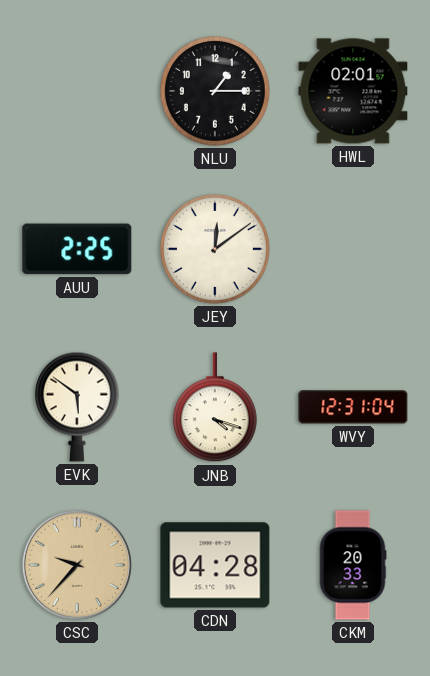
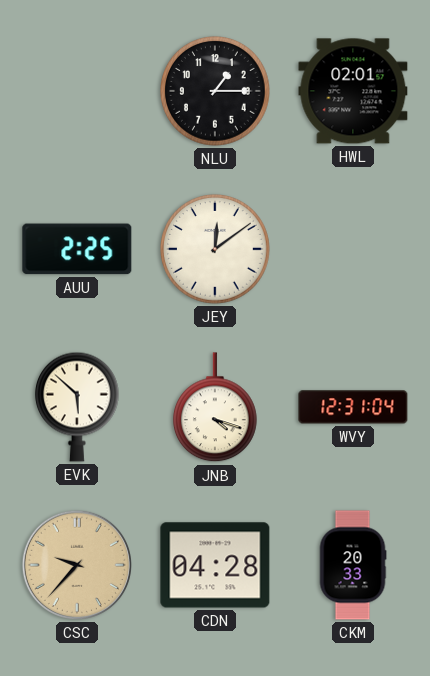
EVK: 5:51 -> 5:52 (77, 407)
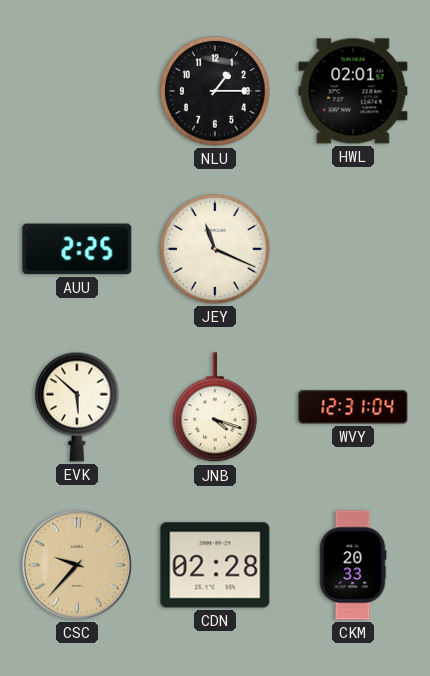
JEY: 12:09 -> 11:19 (216, 250)
CDN: 04:28 -> 02:28 (215, 565)
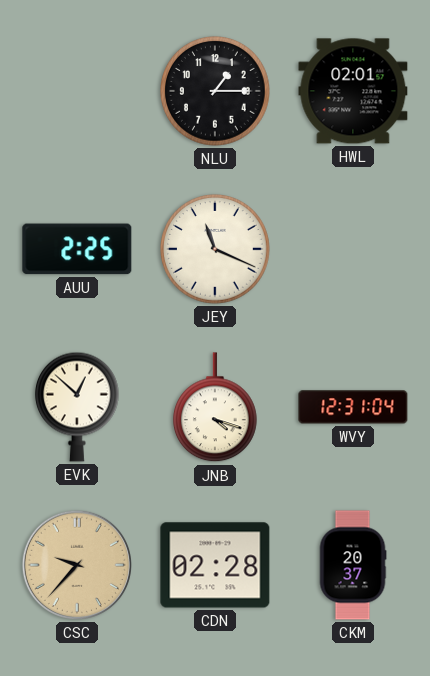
EVK: 5:52 -> 12:52 (77, 407)
CKM: 20:33 -> 20:37 (353, 565)
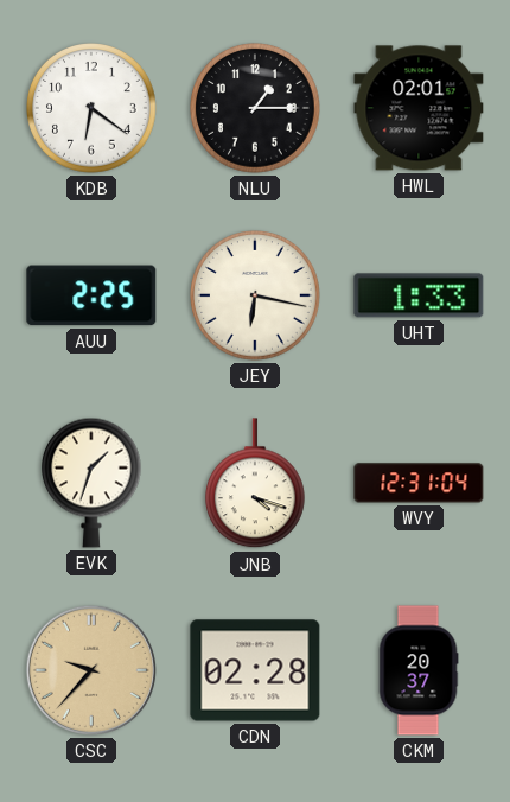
KDB: none -> 6:21 (93, 109)
JEY: 11:19 -> 6:17 (256, 297)
UHT: none -> 1:33 (419, 295)
EVK: 12:52 -> 1:33 (91, 483)
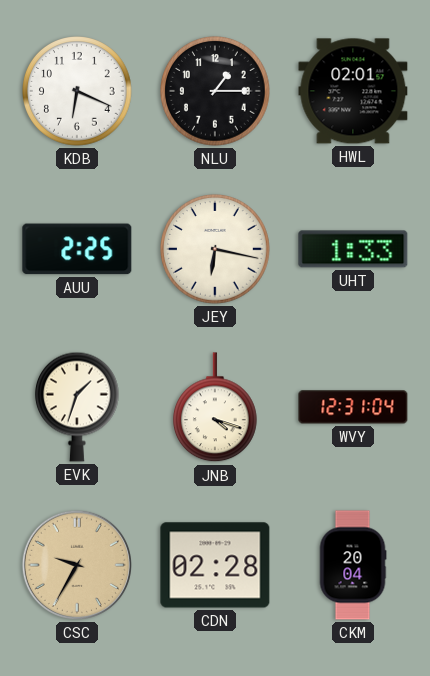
KDB: 6:21 -> 6:19 (78, 92)
CSC: 9:37 -> 9:35 (77, 565)
CKM: 20:37 -> 20:04 (353, 565)
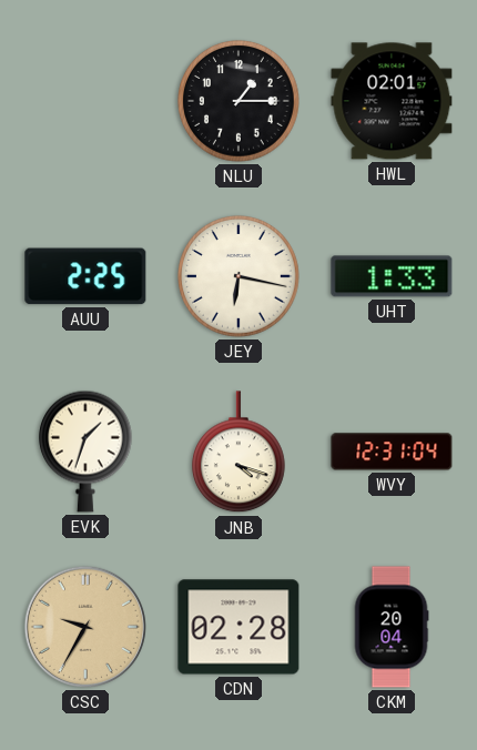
KDB: 6:19 -> none (78, 92)
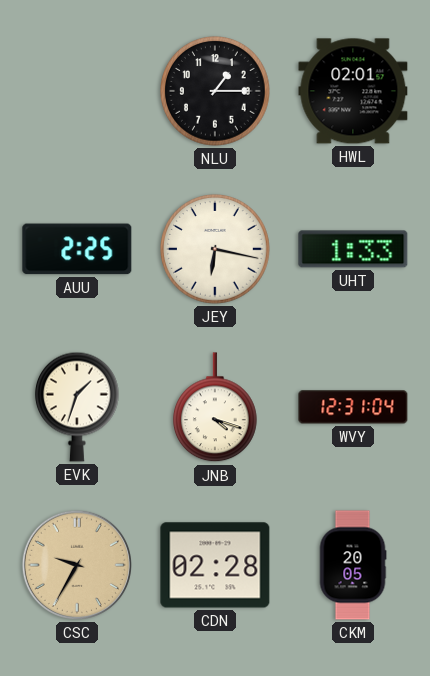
CKM: 20:04 -> 20:05 (353, 565)
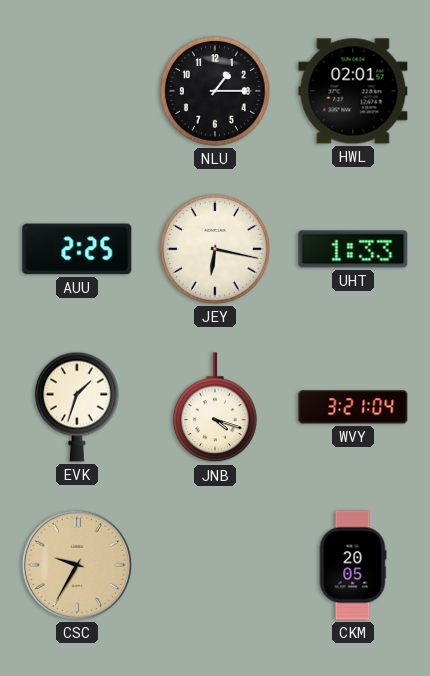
WVY: 12:31 -> 3:21 (353, 407)
CDN: 02:28 -> none (215, 565)
